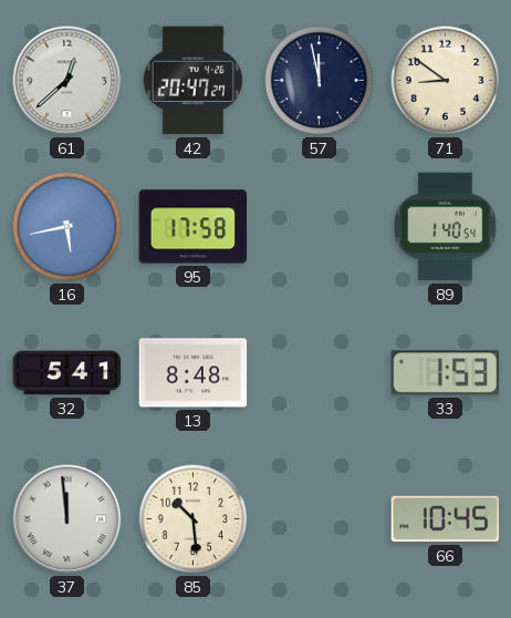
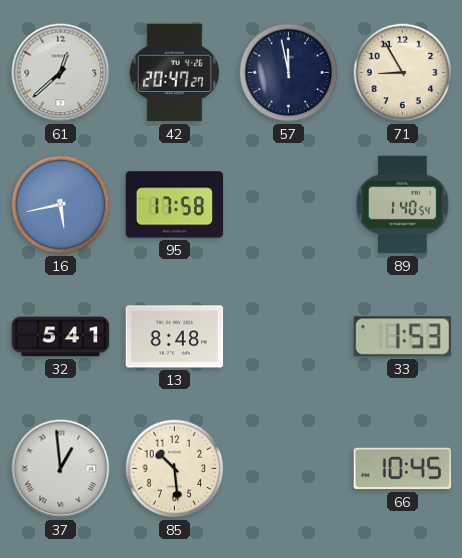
71: 8:51 -> 8:55 (403, 73)
37: 11:59 -> 12:59 (61, 469)
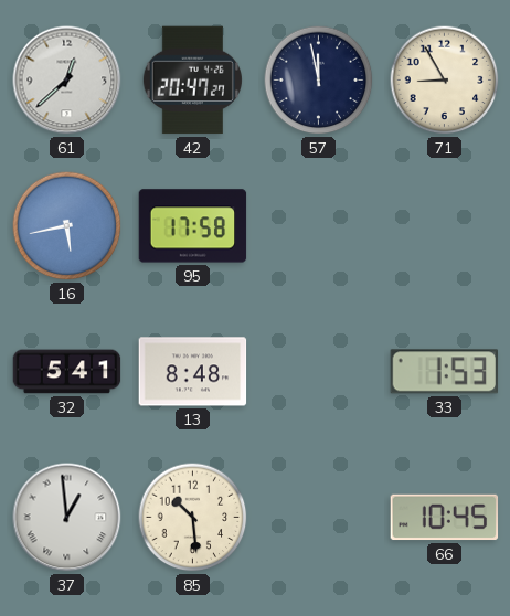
89: 1:40 -> none (403, 205)
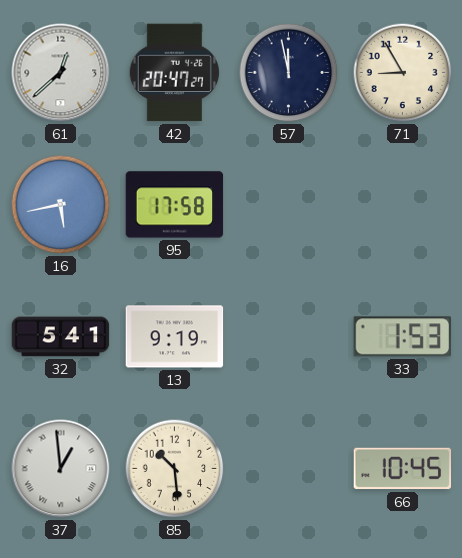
13: 8:48 -> 9:19 (175, 337)
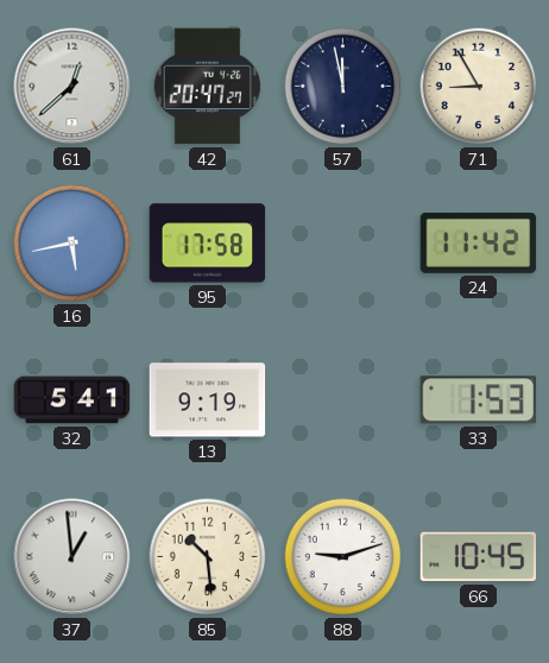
24: none -> 11:42 (479, 242)
88: none -> 9:12 (343, 557)
